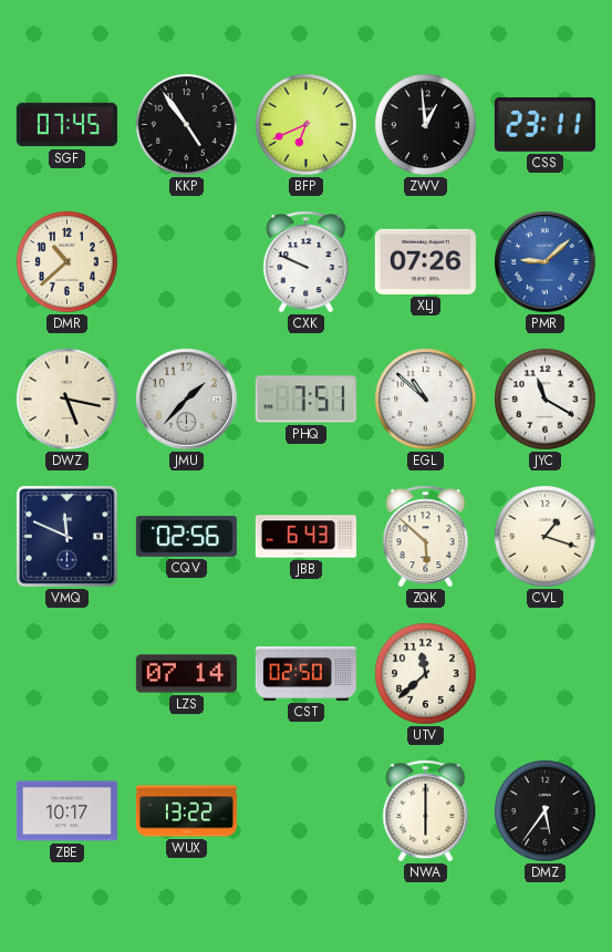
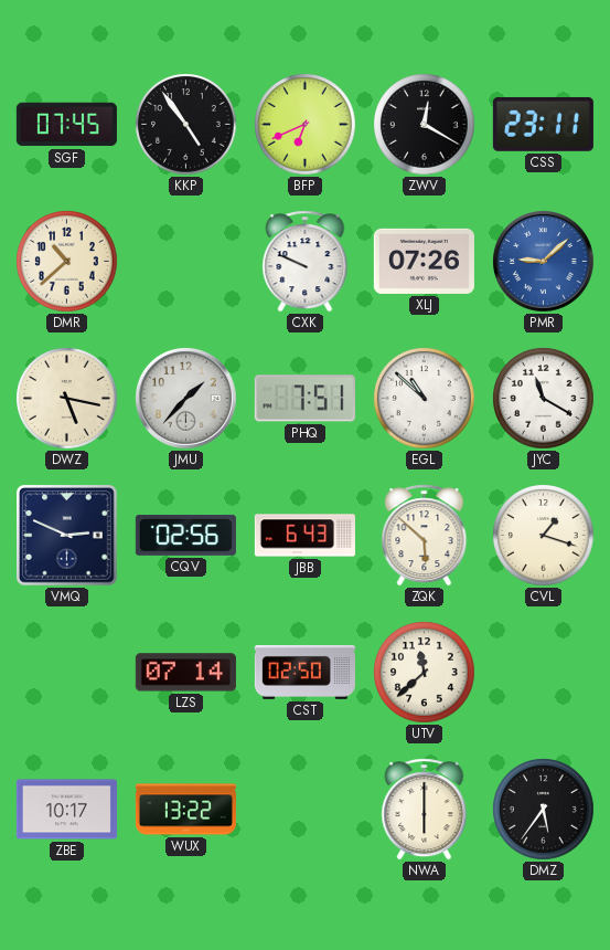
ZWV: 12:59 -> 12:20 (425, 125)
VMQ: 11:49 -> 2:49 (67, 536)
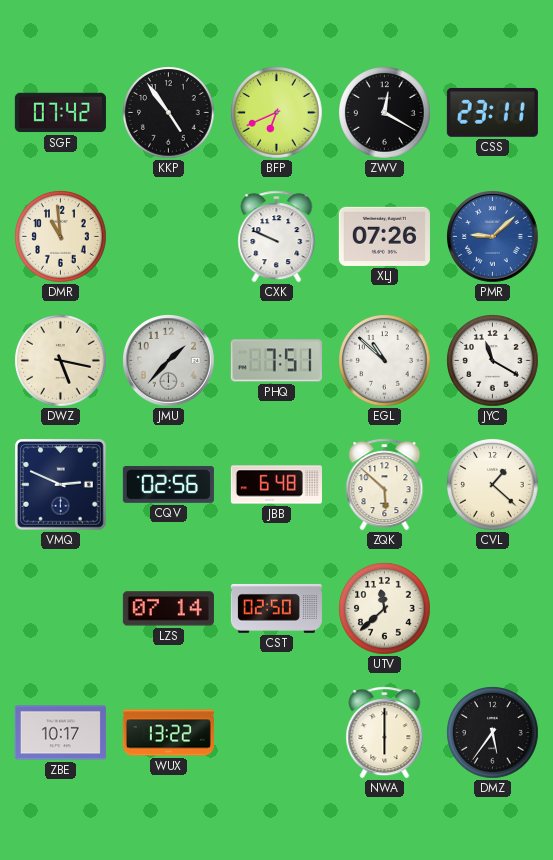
SGF: 07:45 -> 07:42 (60, 113)
DMR: 10:38 -> 10:59 (61, 237)
JBB: 6:43 -> 6:48 (276, 485)
CVL: 1:18 -> 1:22 (493, 485)
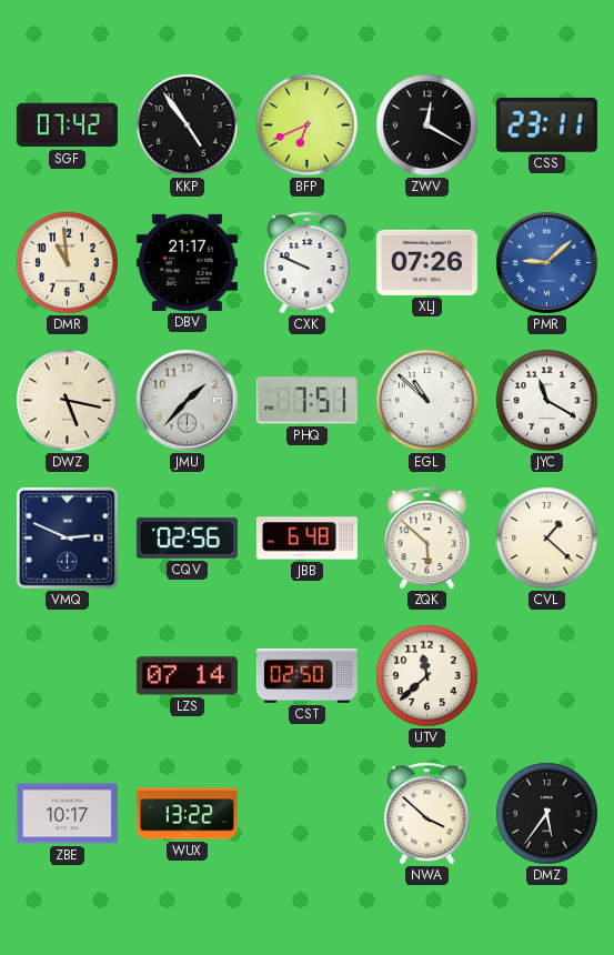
DBV: none -> 21:17 (187, 262)
NWA: 6:00 -> 3:52 (427, 814)
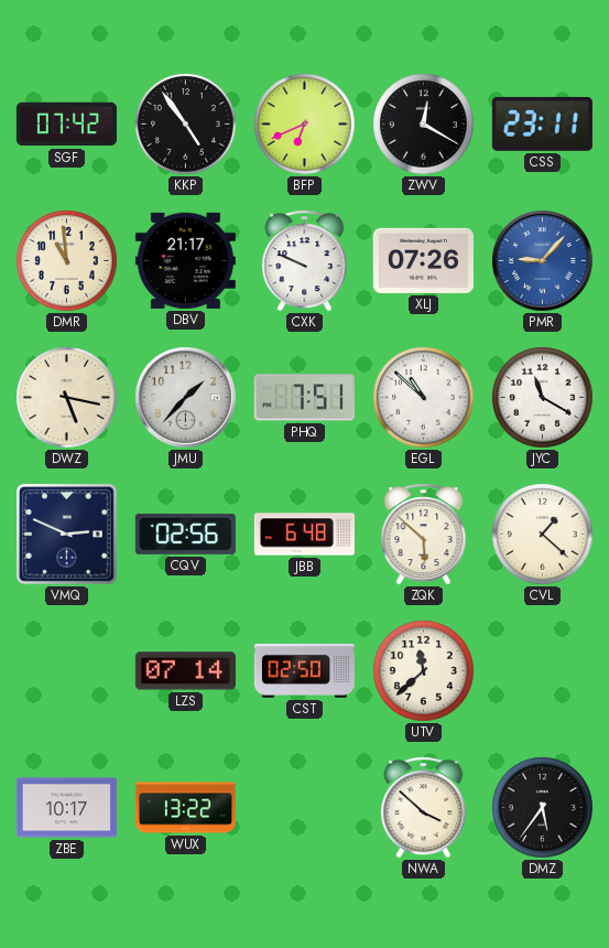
PMR: 9:08 -> 9:07 (543, 261)
